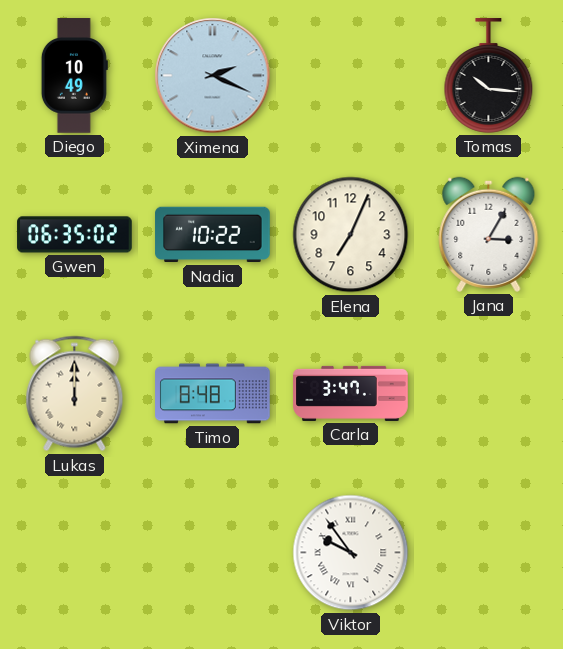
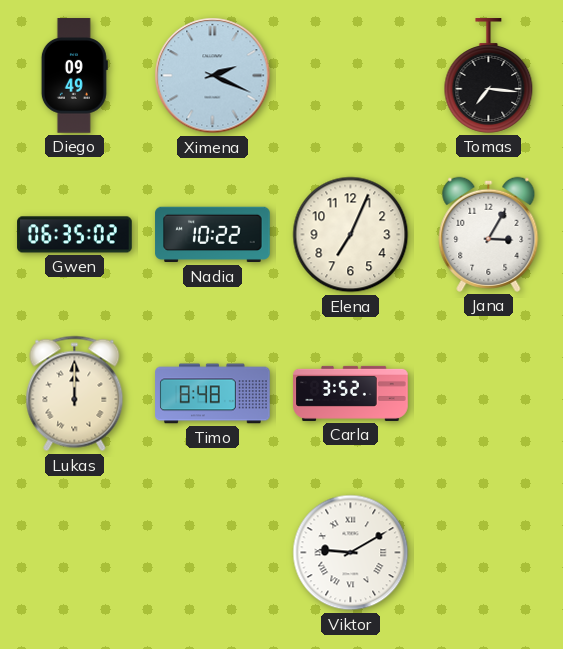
Diego: 10:49 -> 09:49 (74, 76)
Tomas: 10:16 -> 7:16 (489, 76)
Carla: 3:47 -> 3:52 (351, 393)
Viktor: 9:54 -> 9:10 (351, 553)
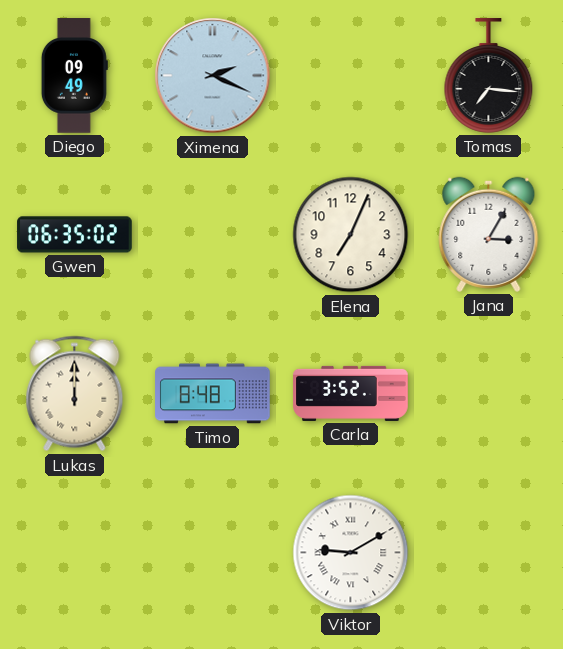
Nadia: 10:22 -> none (213, 235)
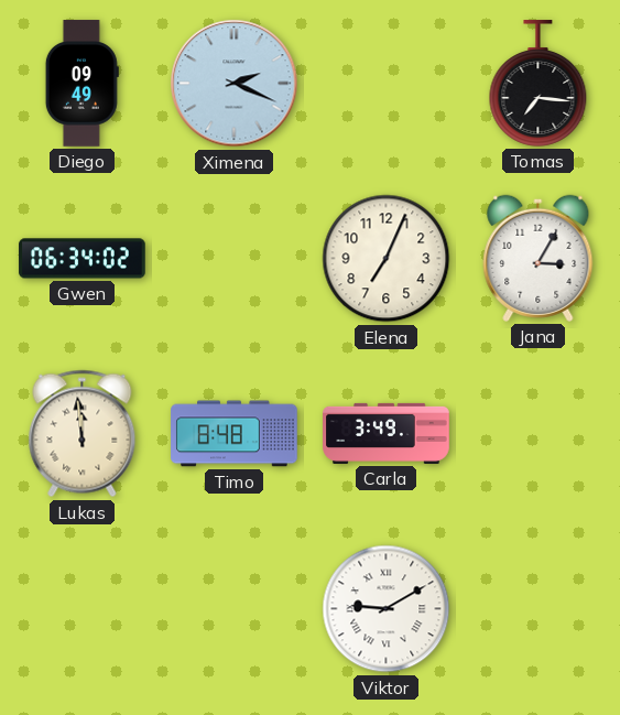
Gwen: 06:35 -> 06:34 (83, 259)
Lukas: 12:00 -> 11:59 (83, 434)
Carla: 3:52 -> 3:49 (387, 433)
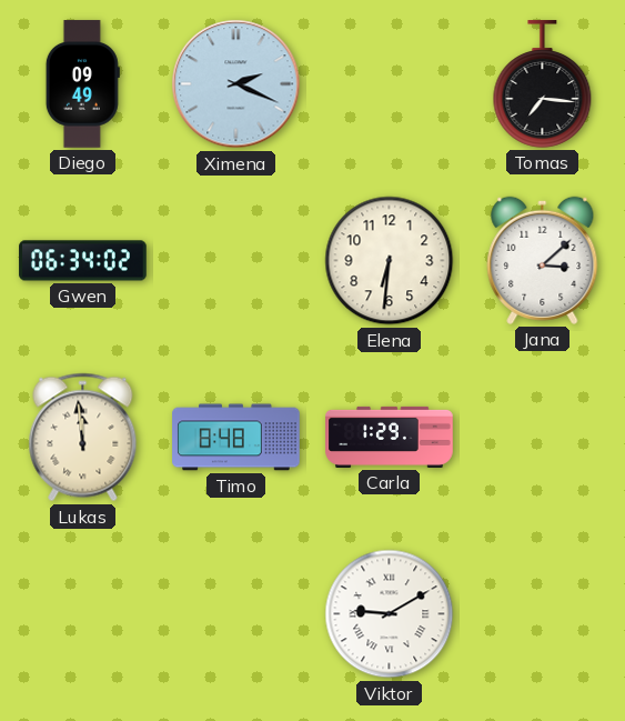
Elena: 7:04 -> 6:31 (390, 261)
Jana: 3:05 -> 3:08 (543, 260)
Carla: 3:49 -> 1:29 (390, 437)
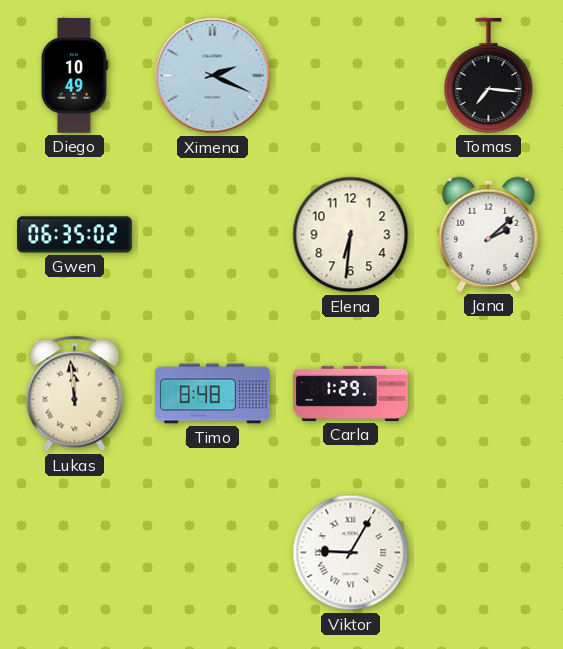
Diego: 09:49 -> 10:49 (74, 76)
Gwen: 06:34 -> 06:35 (75, 235)
Jana: 3:08 -> 2:08 (489, 234)
Viktor: 9:10 -> 9:05 (351, 553)
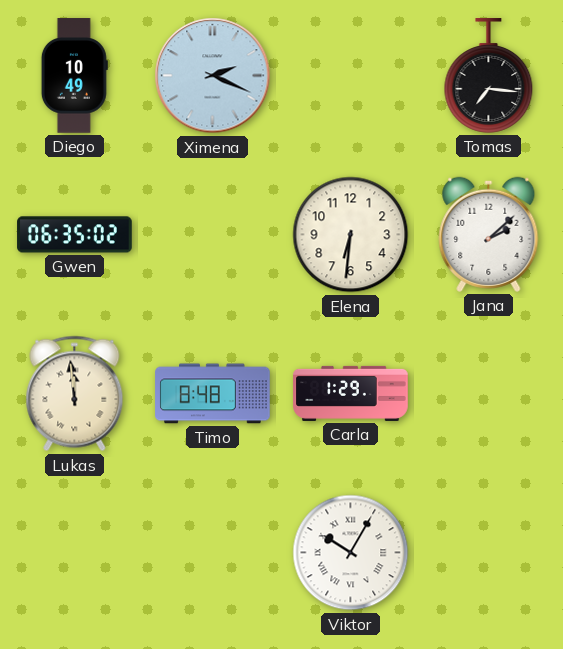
Viktor: 9:05 -> 10:05 (351, 553)
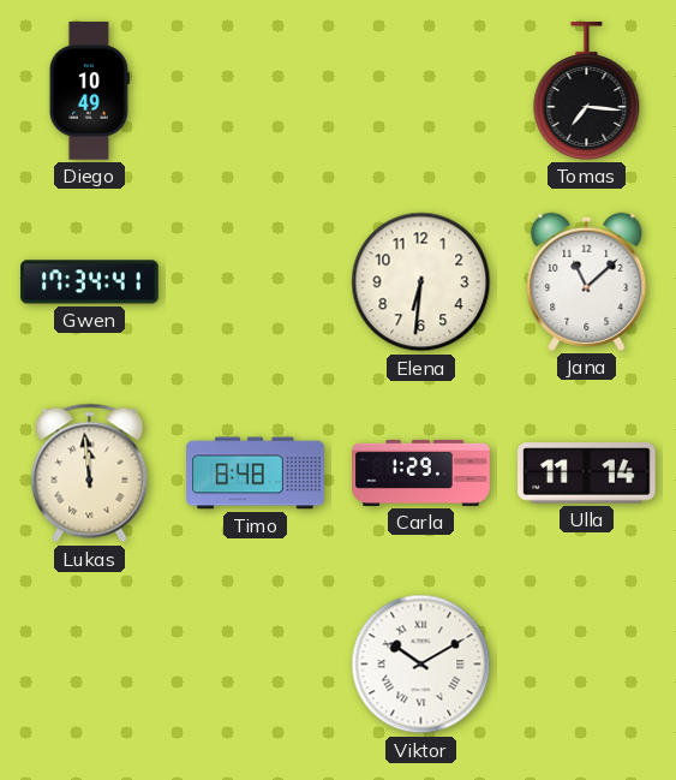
Ximena: 2:19 -> none (213, 76)
Gwen: 06:35 -> 17:34 (90, 282)
Jana: 2:08 -> 11:08 (587, 281)
Ulla: none -> 11:14 (587, 474)
Viktor: 10:05 -> 10:10 (421, 665)
